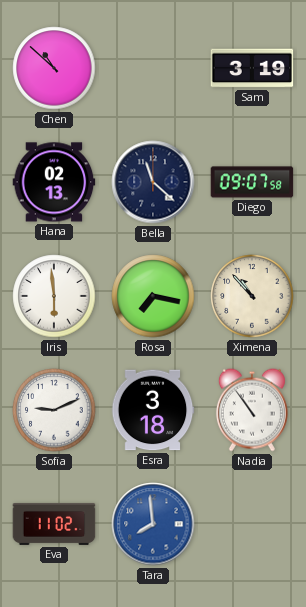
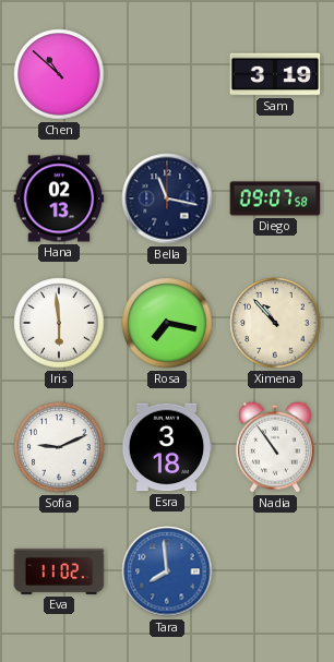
Bella: 11:22 -> 11:17 (167, 198)
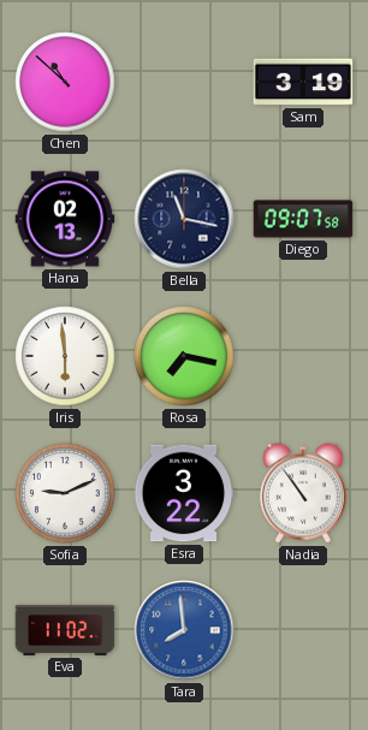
Ximena: 10:53 -> none (275, 323)
Esra: 3:18 -> 3:22 (184, 493)
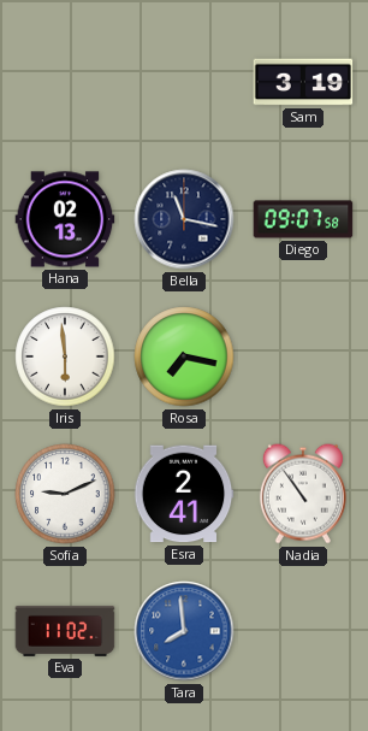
Chen: 10:52 -> none (65, 82)
Esra: 3:22 -> 2:41 (184, 494)
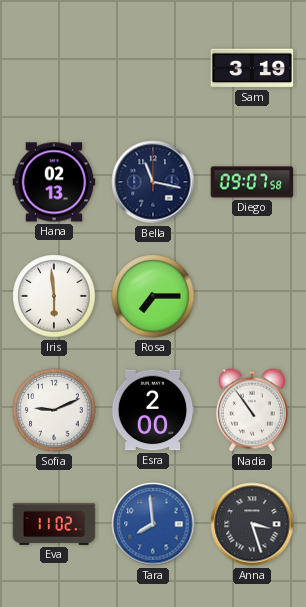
Rosa: 7:17 -> 7:15 (153, 296)
Esra: 2:41 -> 2:00 (153, 410)
Anna: none -> 3:27 (252, 524)
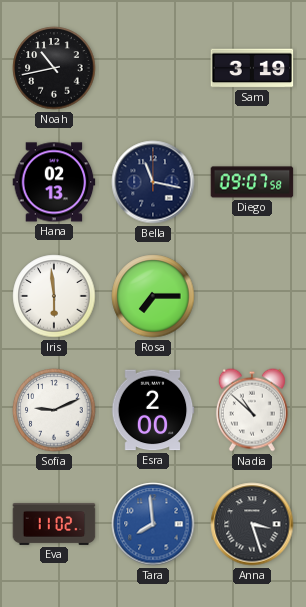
Noah: none -> 10:43 (54, 68)
Nadia: 10:54 -> 10:52 (252, 410)
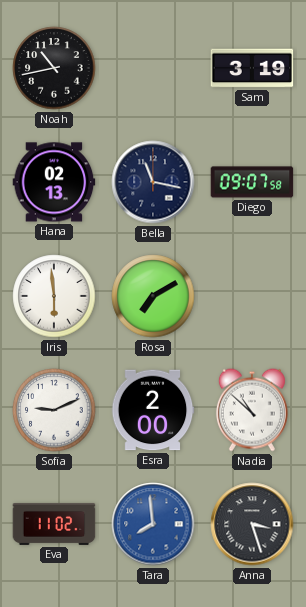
Rosa: 7:15 -> 7:10 (153, 296)
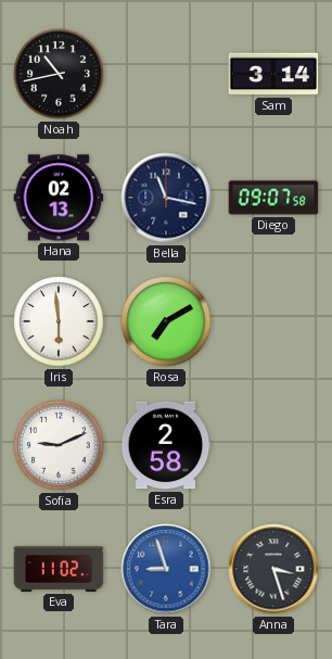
Sam: 3:19 -> 3:14 (273, 74)
Esra: 2:00 -> 2:58 (166, 445)
Nadia: 10:52 -> none (252, 410)
Tara: 7:59 -> 8:57 (166, 569)
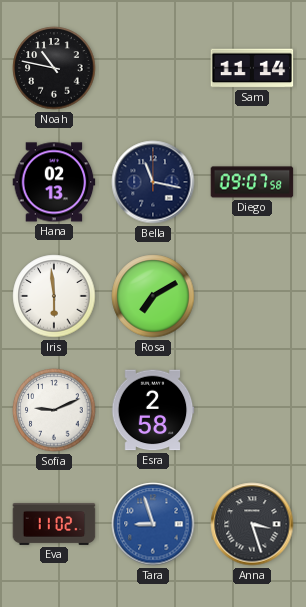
Noah: 10:43 -> 10:47 (54, 68)
Sam: 3:14 -> 11:14 (252, 68)
